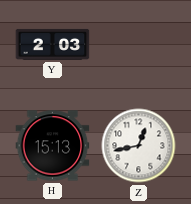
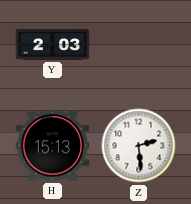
Z: 12:43 -> 2:29 (139, 146)
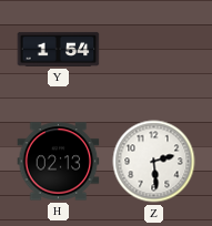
Y: 2:03 -> 1:54 (59, 49)
H: 15:13 -> 02:13 (59, 162)
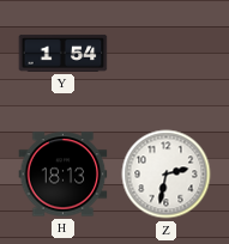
H: 02:13 -> 18:13 (64, 175)
Z: 2:29 -> 2:32 (167, 175)
